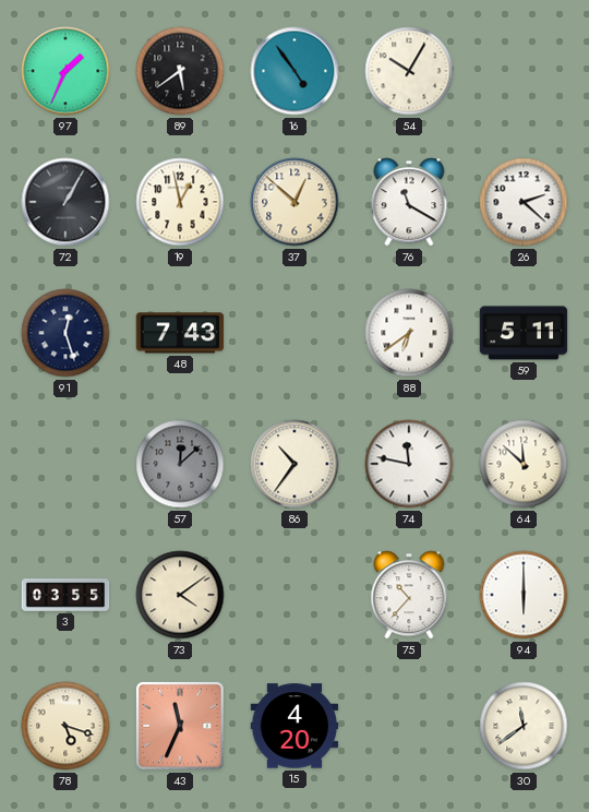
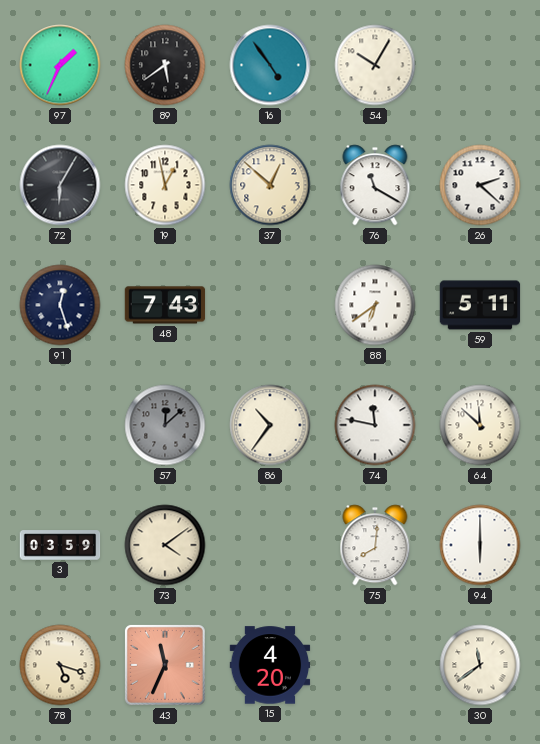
72: 1:05 -> 6:05 (60, 185)
3: 03:55 -> 03:59 (60, 545)
75: 10:37 -> 8:01 (375, 545)
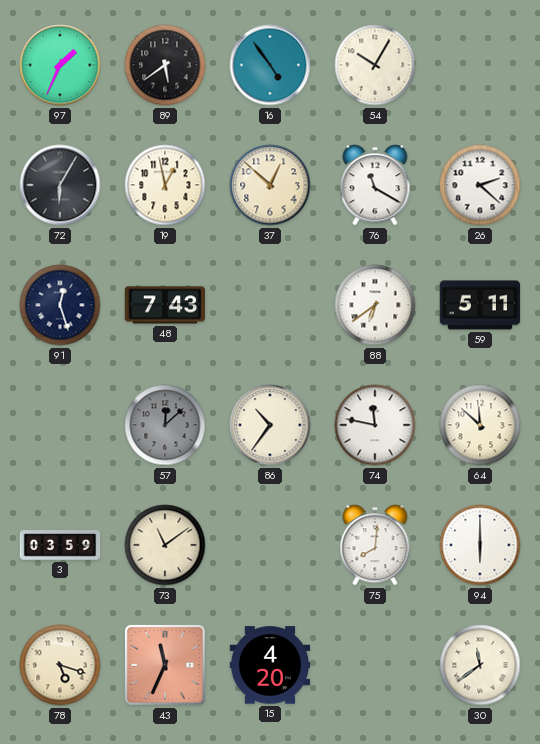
73: 4:09 -> 11:09 (165, 545)
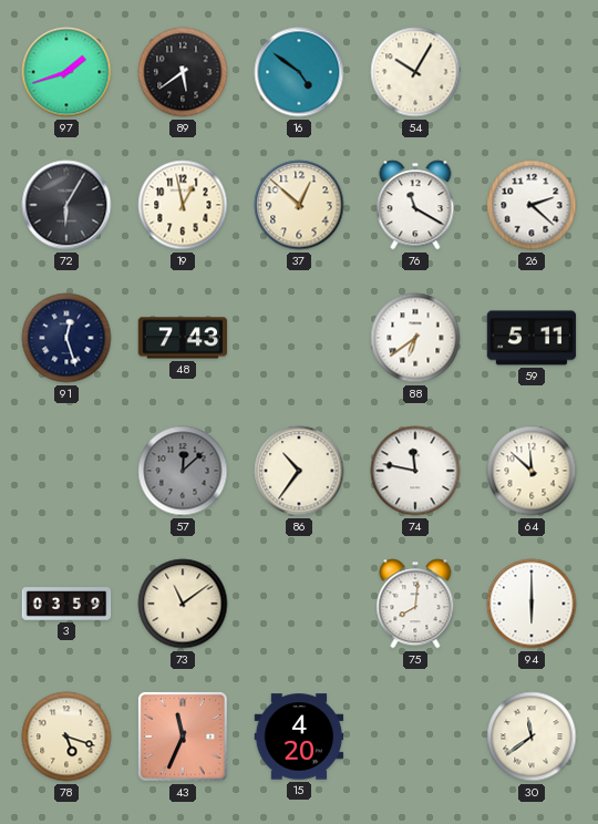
97: 1:34 -> 1:42 (66, 72)
16: 4:54 -> 4:51 (299, 72)
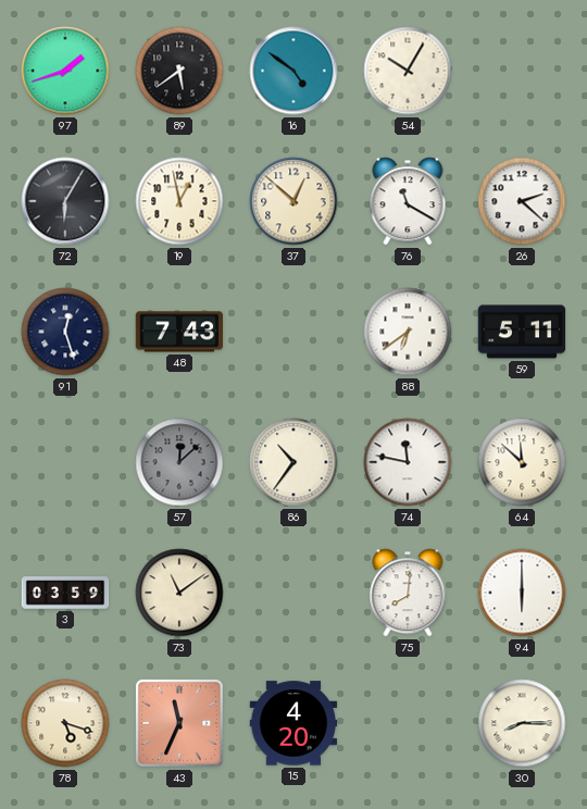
30: 11:39 -> 8:15 (522, 723)
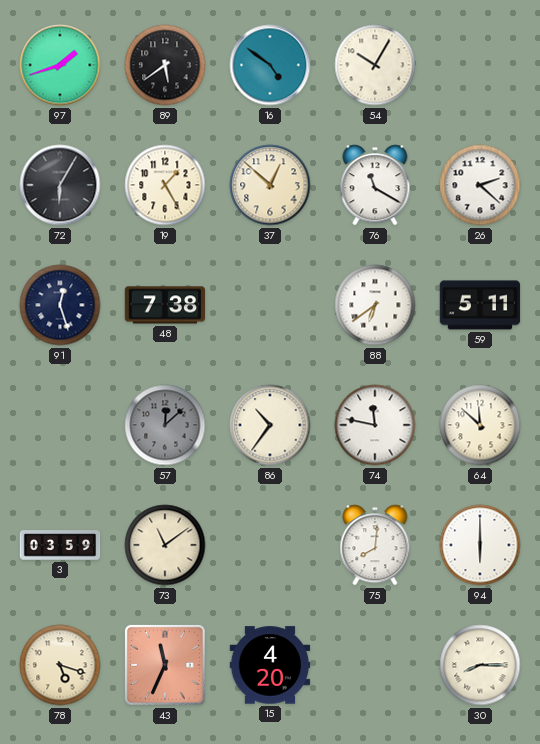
19: 12:58 -> 1:25 (165, 185)
48: 7:43 -> 7:38 (165, 305)
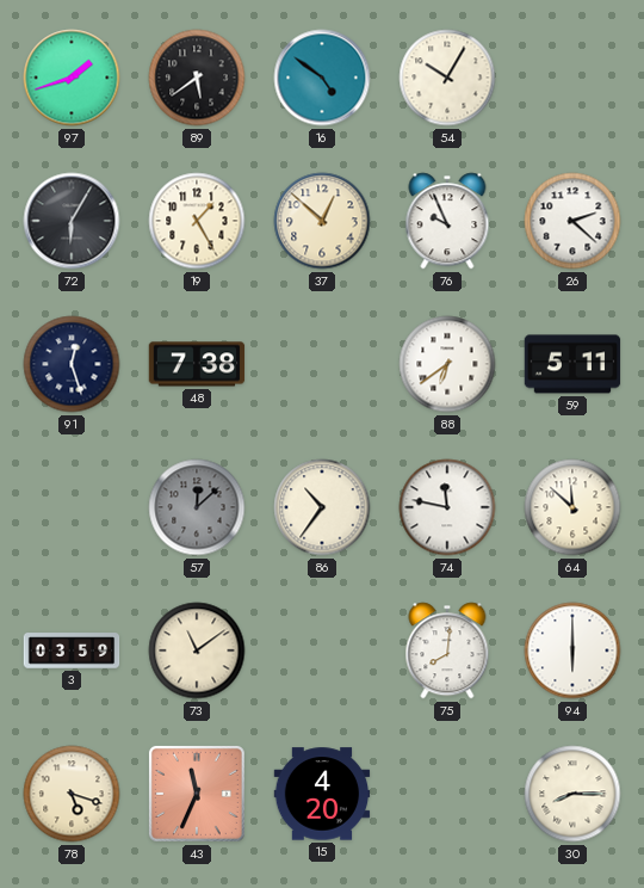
76: 11:20 -> 9:56 (447, 221)
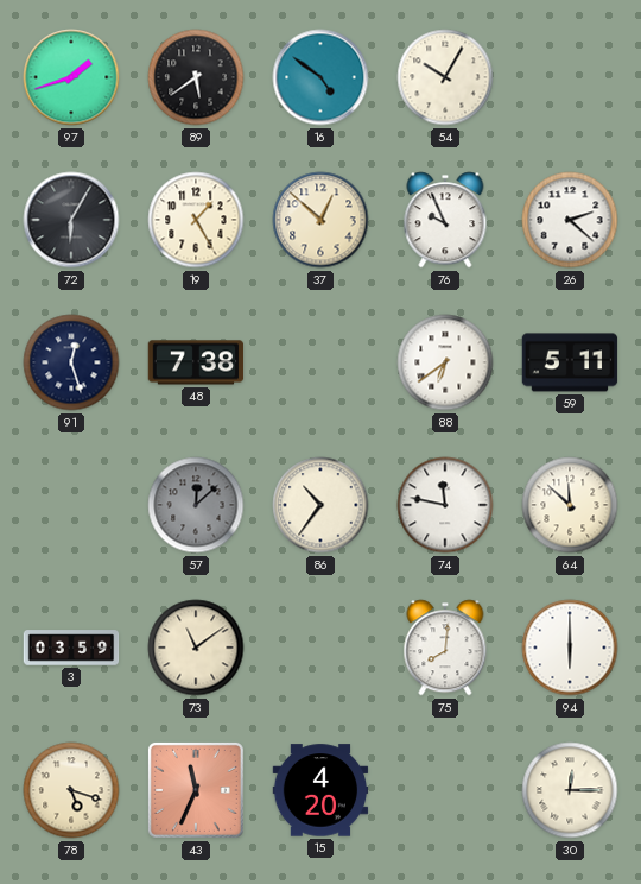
30: 8:15 -> 12:15 (570, 790)
